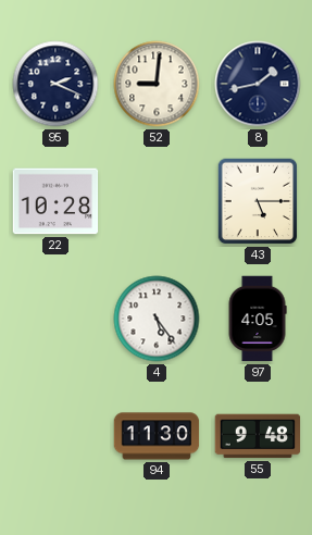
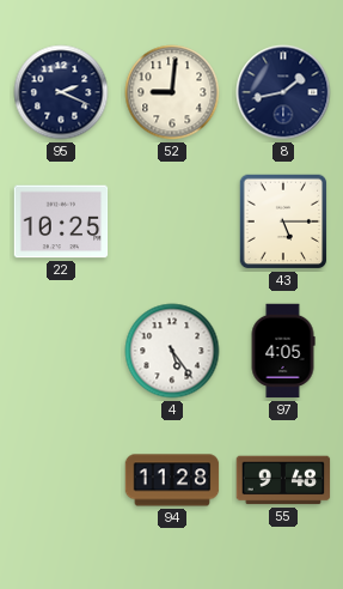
22: 10:28 -> 10:25 (61, 221)
94: 11:30 -> 11:28 (172, 480)
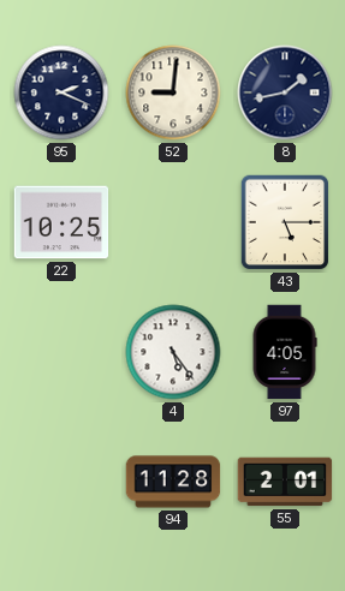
55: 9:48 -> 2:01 (285, 482)
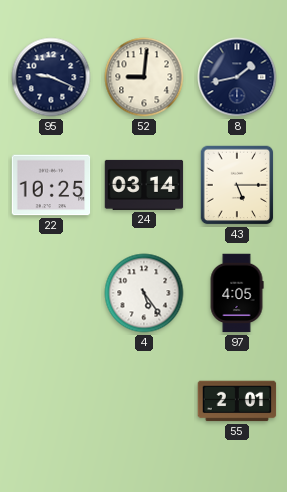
95: 2:19 -> 9:19 (51, 77)
24: none -> 03:14 (144, 185)
94: 11:28 -> none (173, 482)
